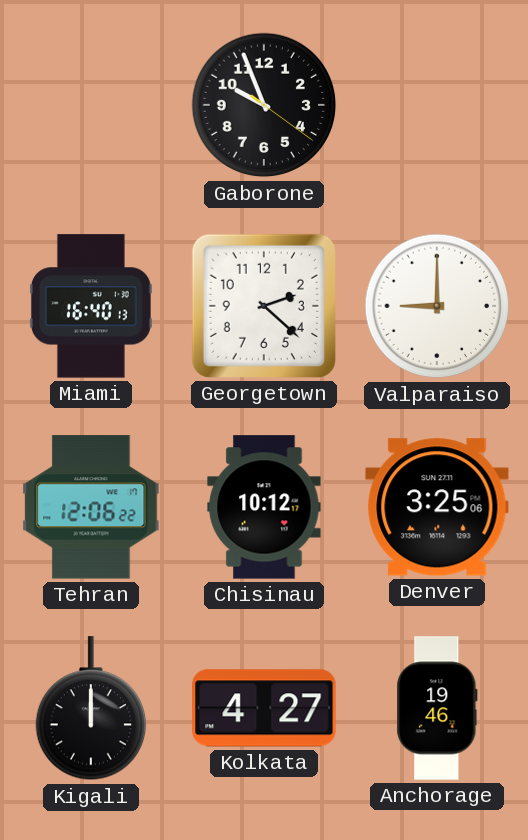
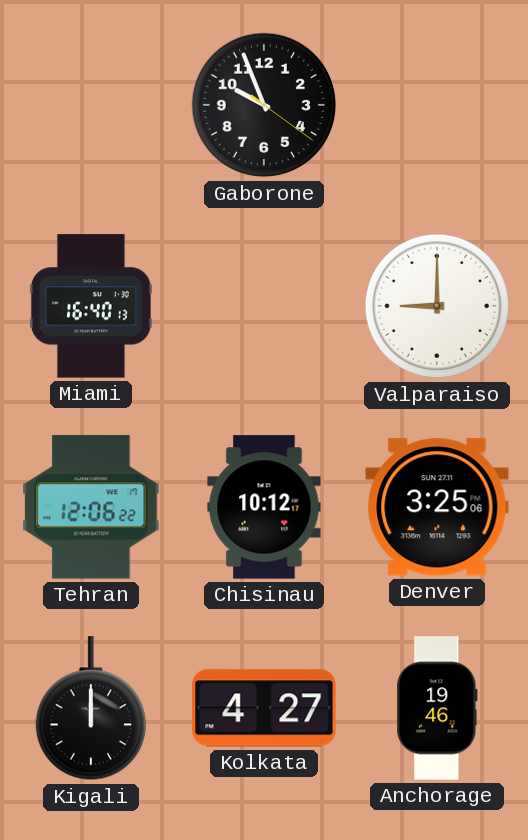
Georgetown: 2:22 -> none (264, 306)
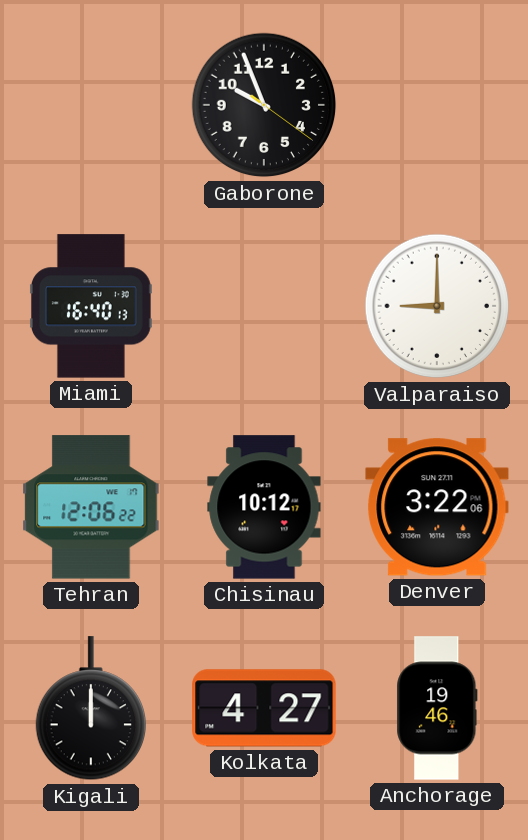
Denver: 3:25 -> 3:22 (437, 507)
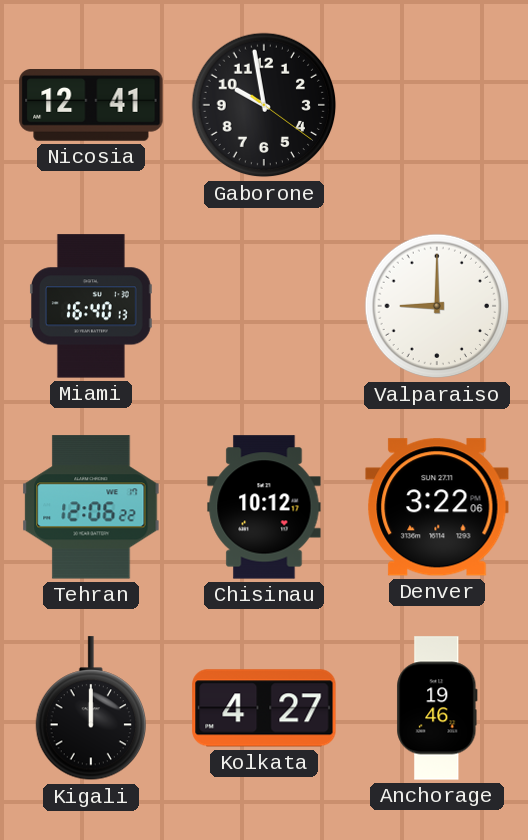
Nicosia: none -> 12:41 (91, 106)
Gaborone: 9:56 -> 9:58 (264, 105)
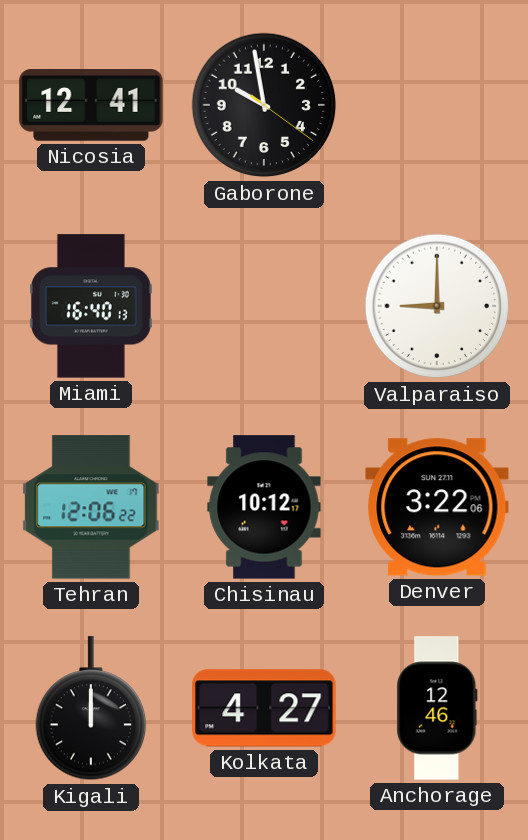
Anchorage: 19:46 -> 12:46 (437, 708)
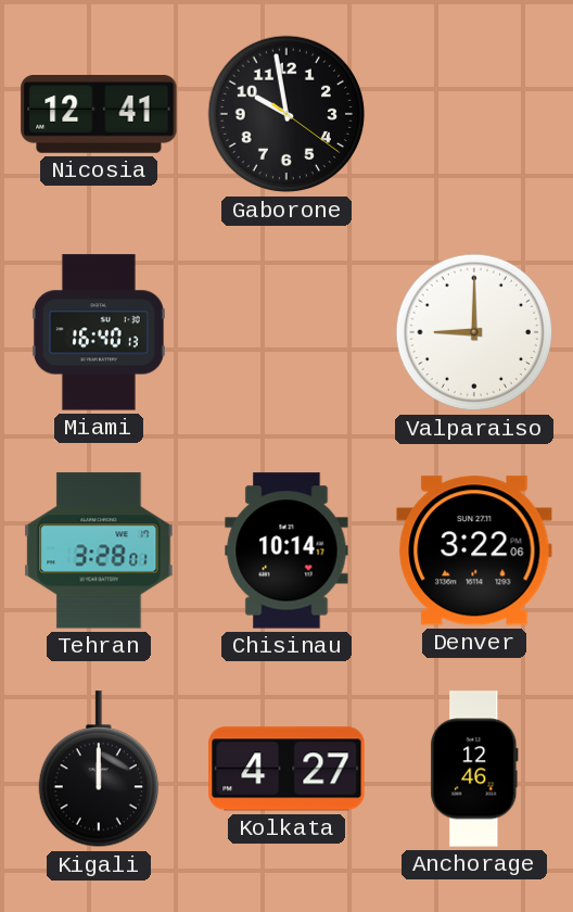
Tehran: 12:06 -> 3:28 (99, 550)
Chisinau: 10:12 -> 10:14 (286, 550)
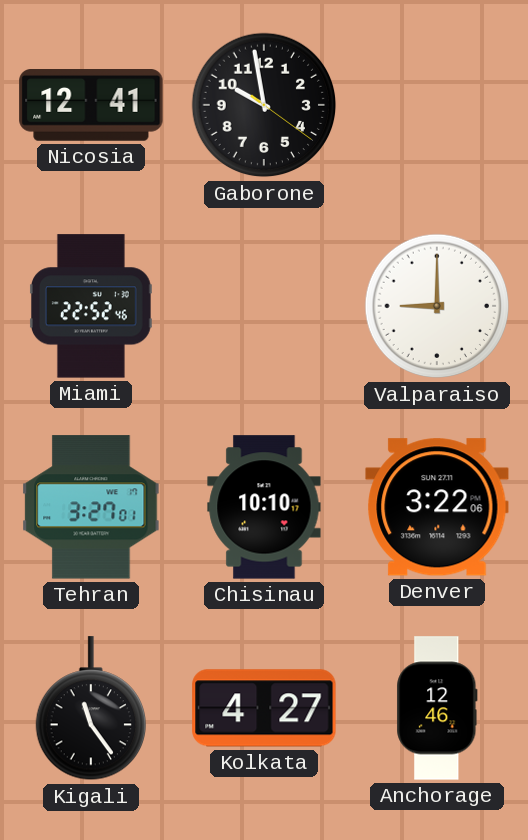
Miami: 16:40 -> 22:52 (91, 306)
Tehran: 3:28 -> 3:27 (91, 507)
Chisinau: 10:14 -> 10:10 (264, 507)
Kigali: 12:00 -> 11:24 (90, 709)
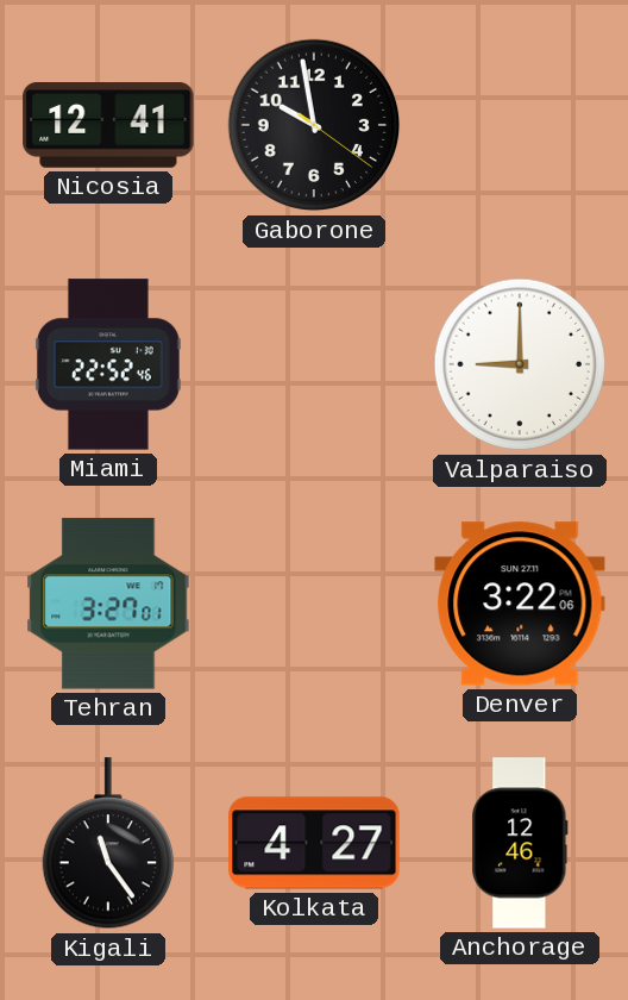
Chisinau: 10:10 -> none (264, 507)
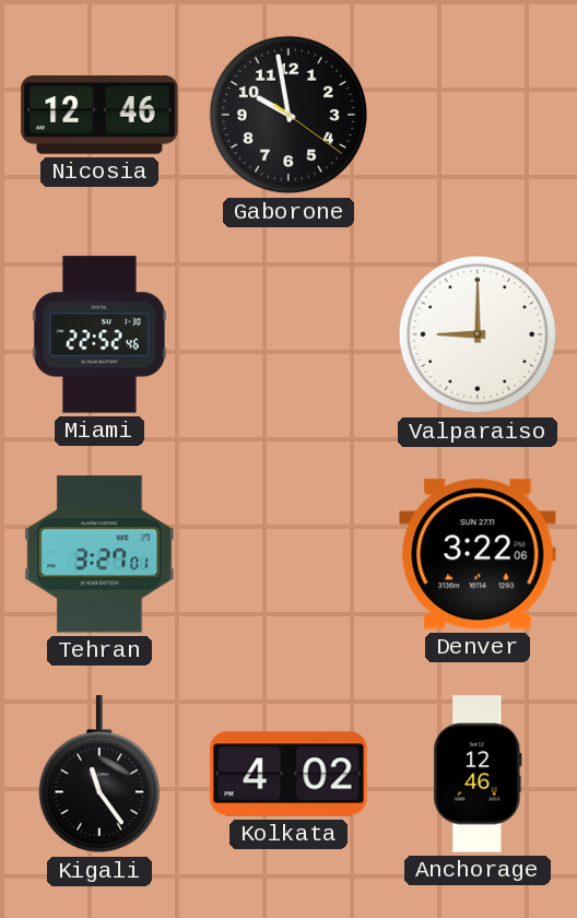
Nicosia: 12:41 -> 12:46 (99, 116)
Kolkata: 4:27 -> 4:02 (288, 774)
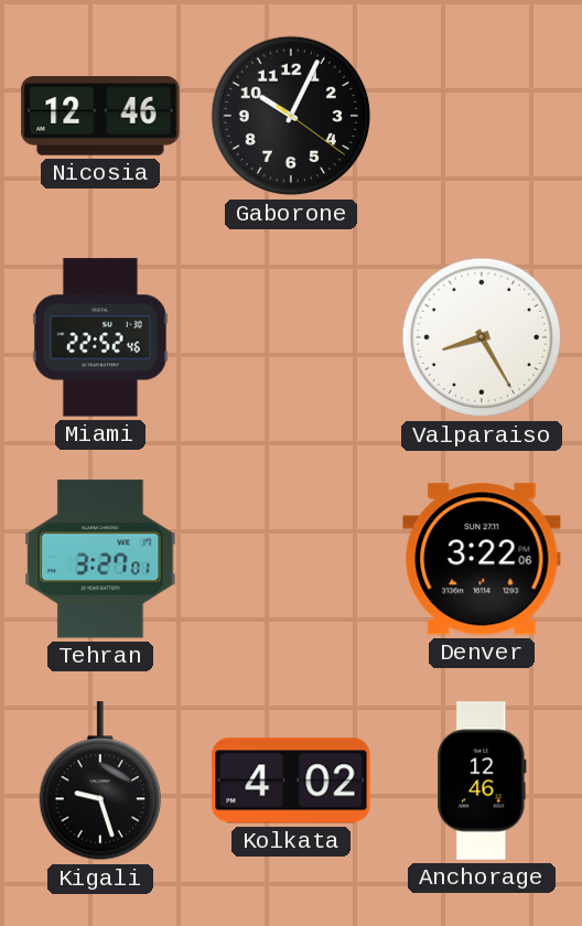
Gaborone: 9:58 -> 10:04 (291, 116)
Valparaiso: 9:00 -> 8:25 (482, 337)
Kigali: 11:24 -> 9:27 (99, 782)
